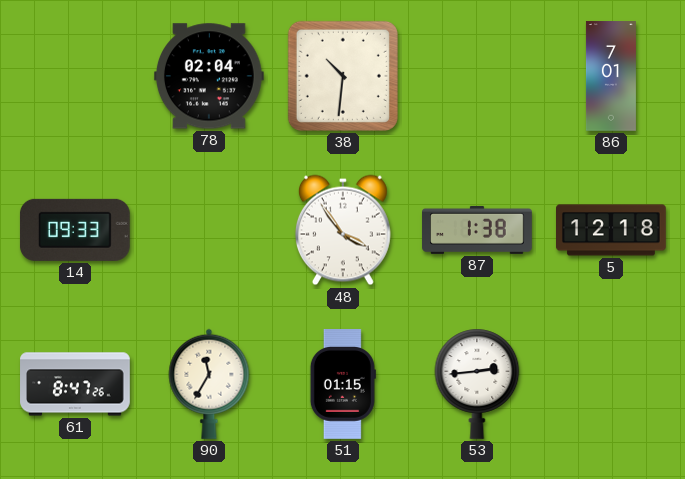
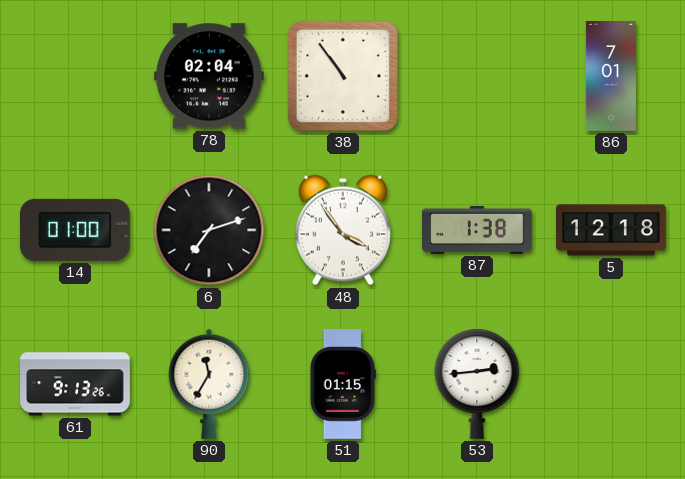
38: 10:31 -> 10:54 (343, 76)
14: 09:33 -> 01:00 (75, 230)
6: none -> 7:12 (209, 230)
61: 8:47 -> 9:13 (75, 384)
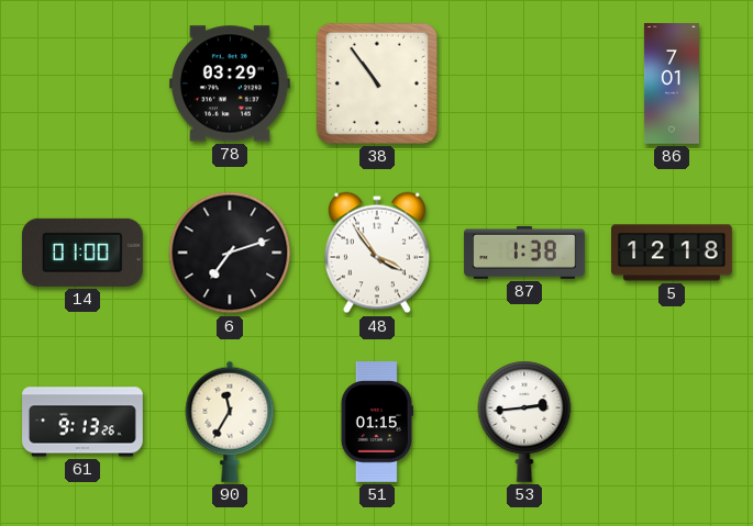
78: 02:04 -> 03:29 (230, 83)
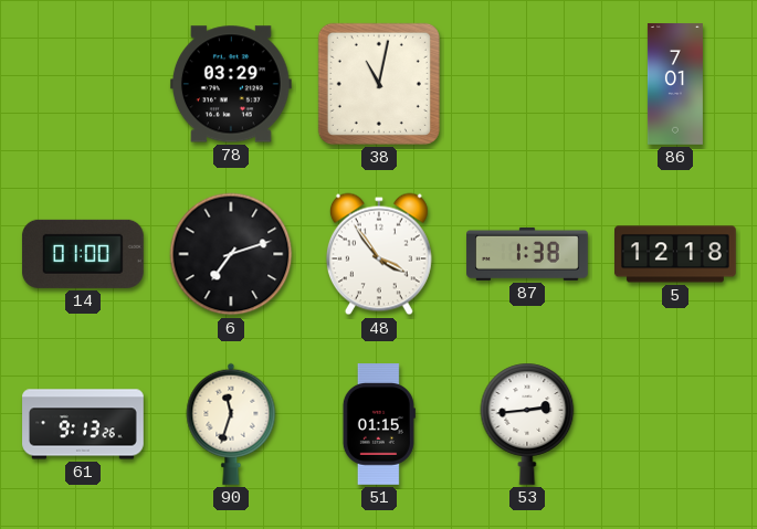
38: 10:54 -> 11:02 (379, 84)
90: 11:35 -> 11:33 (231, 424)
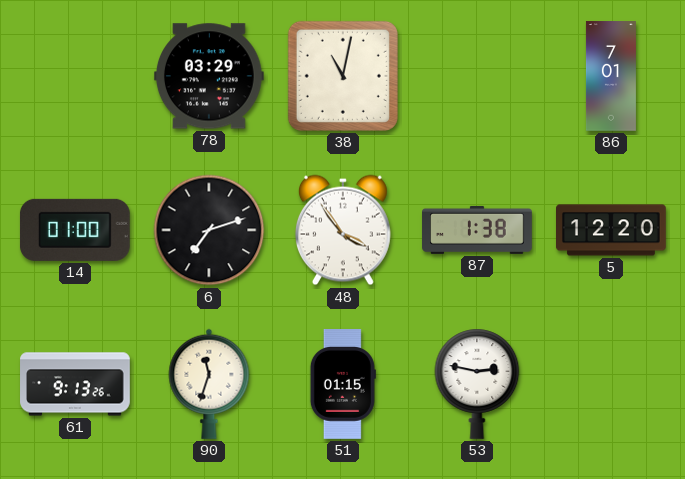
5: 12:18 -> 12:20 (611, 230)
53: 2:44 -> 2:47 (477, 384)
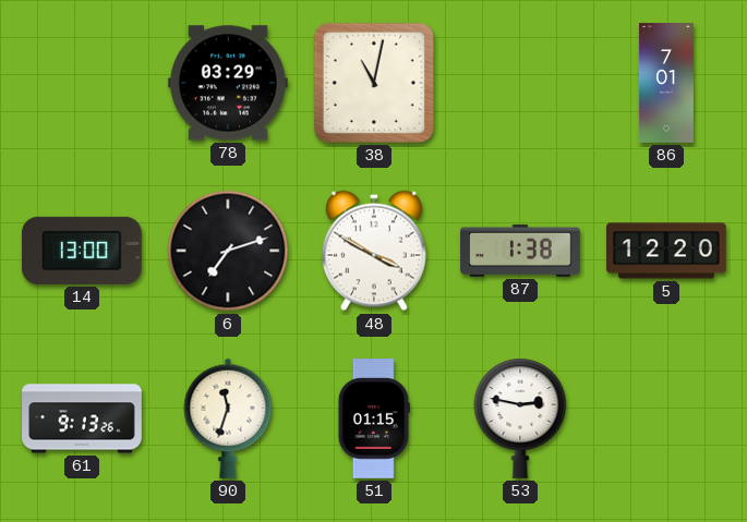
14: 01:00 -> 13:00 (82, 251)
48: 3:54 -> 3:50 (374, 251)
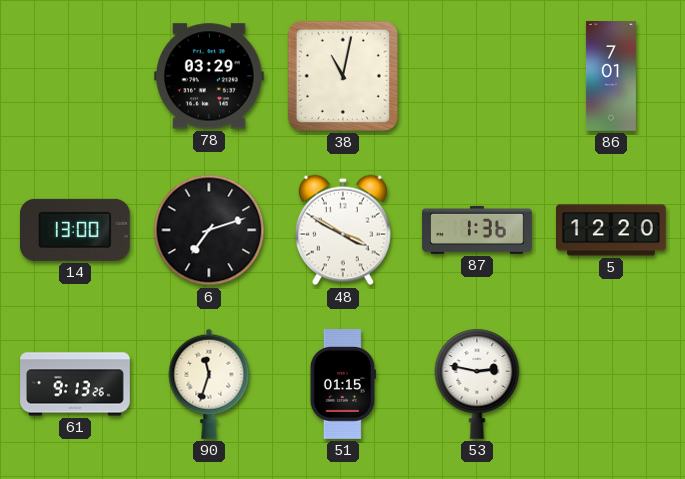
87: 1:38 -> 1:36 (477, 230)
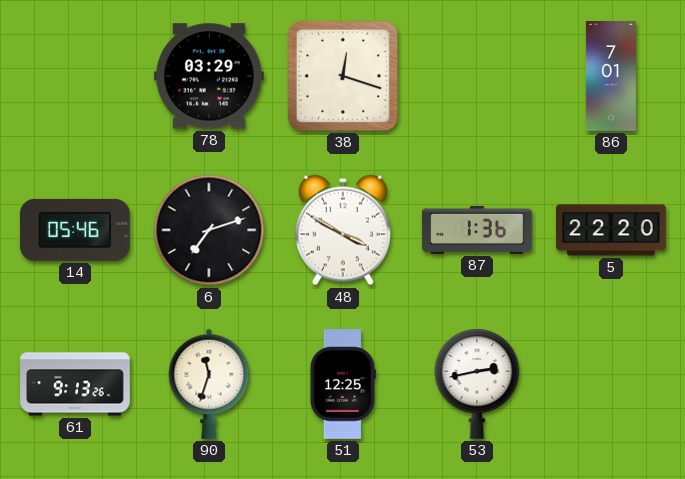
38: 11:02 -> 12:18 (343, 76)
14: 13:00 -> 05:46 (75, 230)
5: 12:20 -> 22:20 (611, 230)
51: 01:15 -> 12:25 (343, 385)
53: 2:47 -> 2:43 (477, 384)
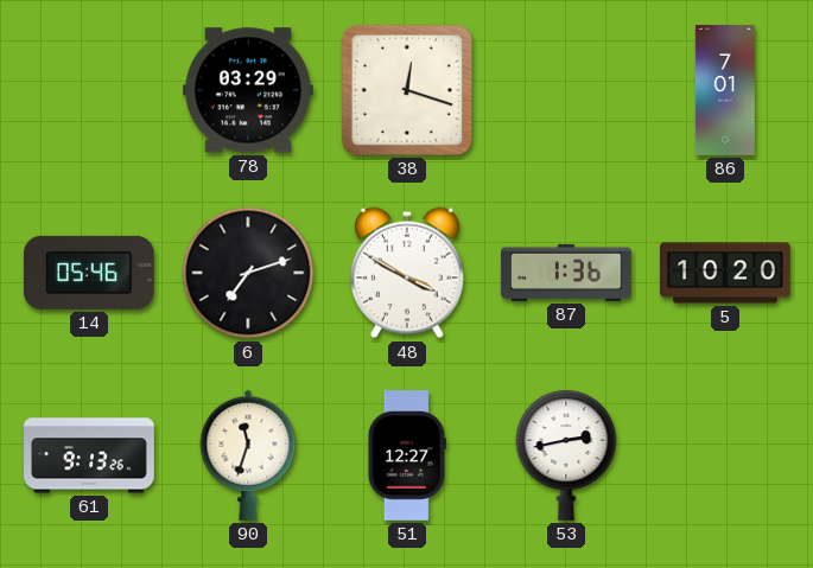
5: 22:20 -> 10:20 (725, 273)
51: 12:25 -> 12:27 (407, 457)
